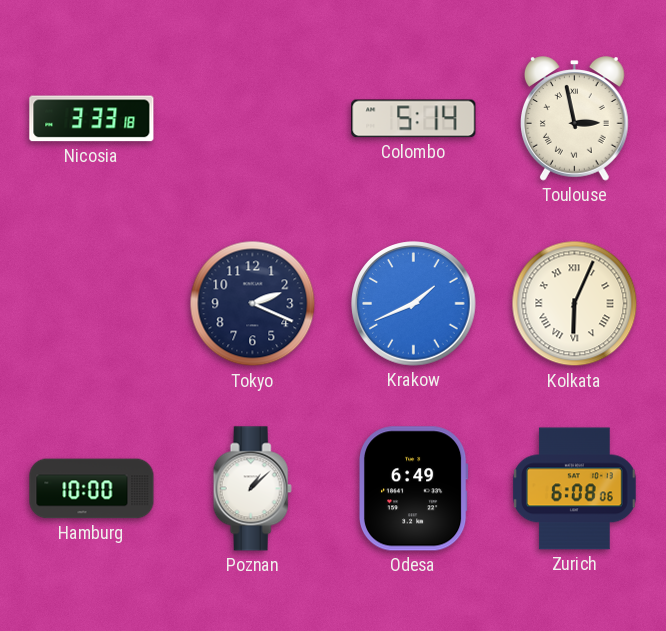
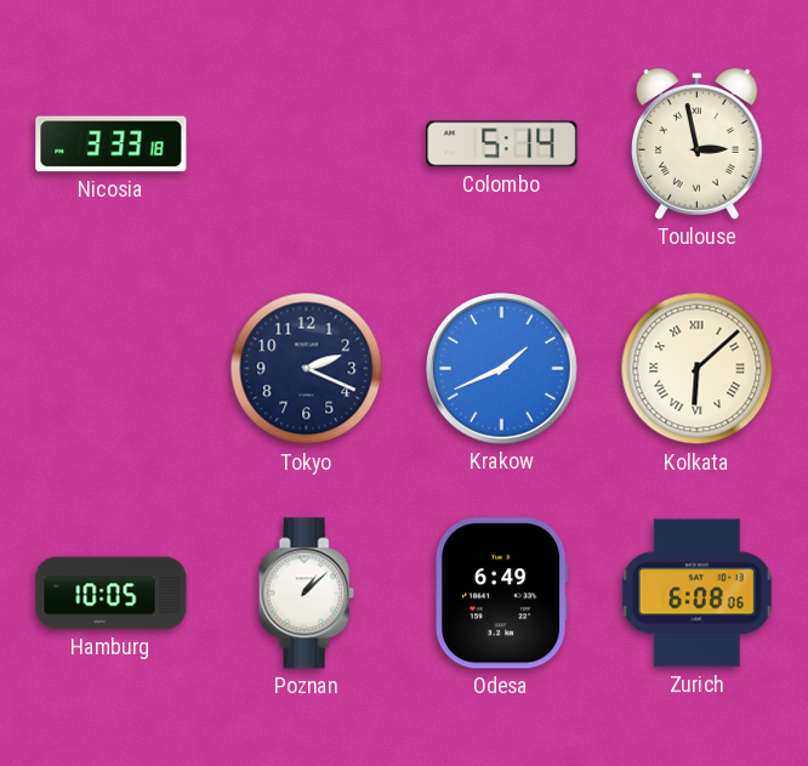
Kolkata: 6:04 -> 6:08 (698, 369)
Hamburg: 10:00 -> 10:05 (112, 594)
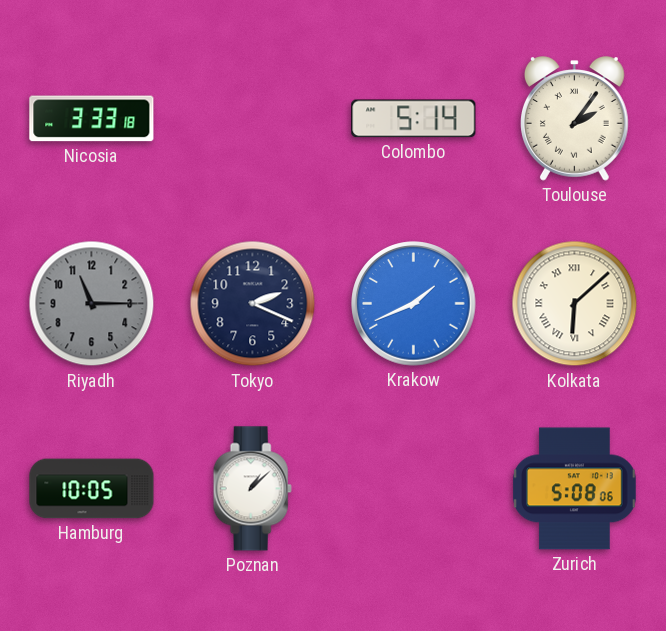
Toulouse: 2:58 -> 2:06 (575, 119)
Riyadh: none -> 11:15 (92, 304)
Odesa: 6:49 -> none (501, 594)
Zurich: 6:08 -> 5:08 (574, 489)
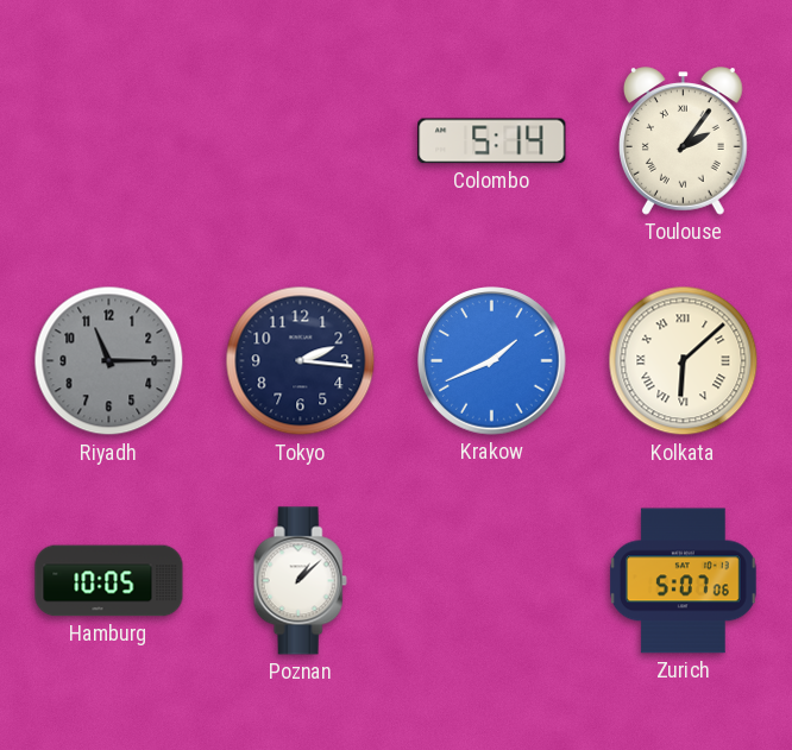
Nicosia: 3:33 -> none (92, 119)
Tokyo: 2:19 -> 2:16 (301, 361)
Zurich: 5:08 -> 5:07 (683, 581)
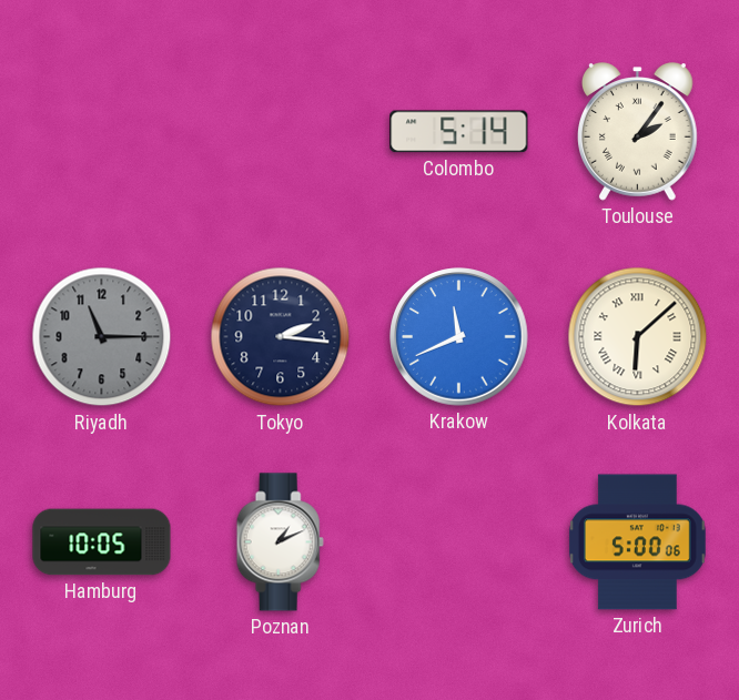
Krakow: 1:41 -> 11:41 (459, 337)
Poznan: 1:08 -> 1:11 (280, 542)
Zurich: 5:07 -> 5:00 (637, 542)
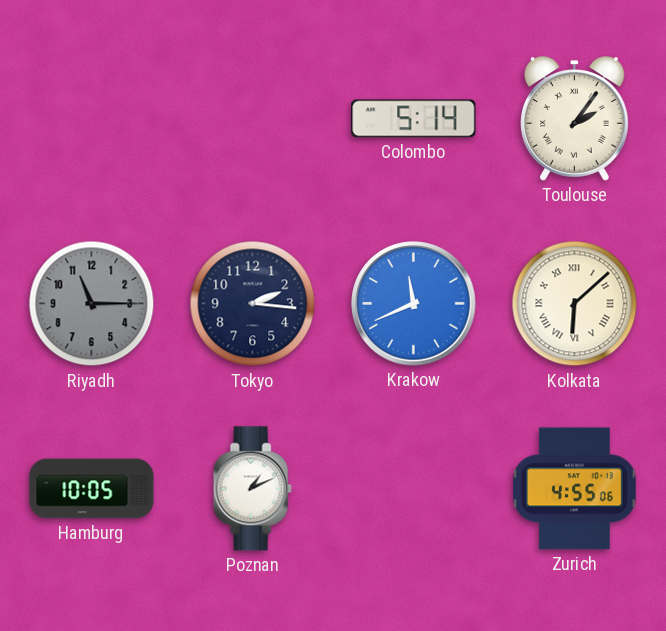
Zurich: 5:00 -> 4:55 (574, 489)
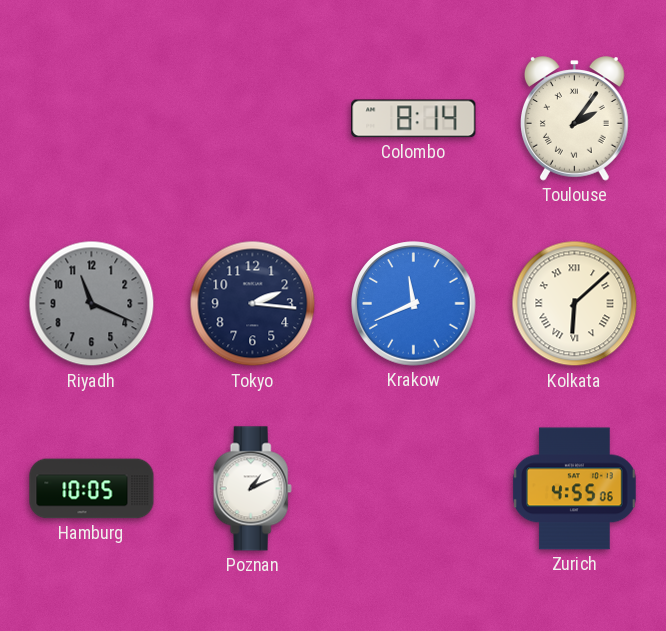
Colombo: 5:14 -> 8:14 (414, 119)
Riyadh: 11:15 -> 11:19 (92, 304)
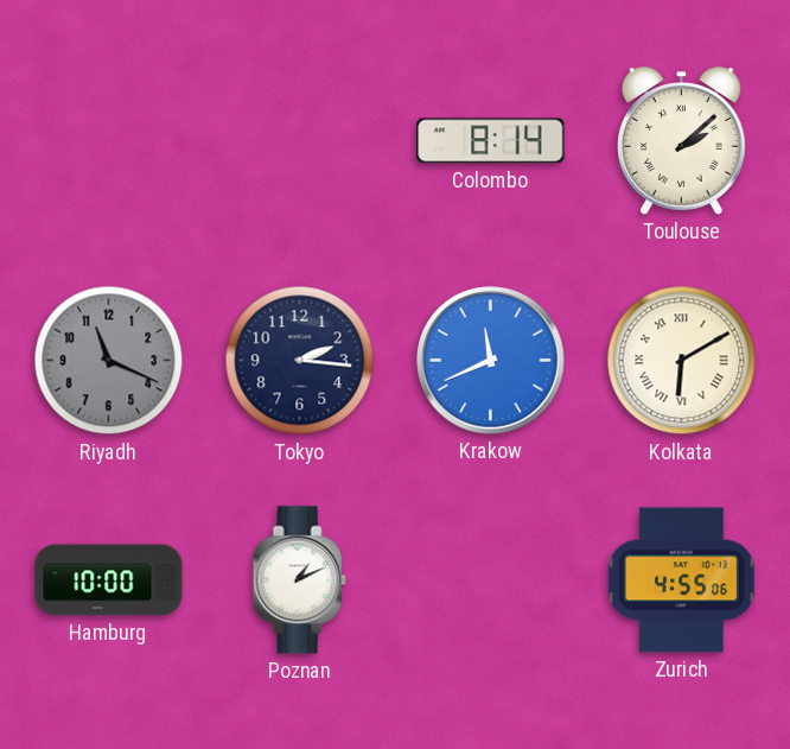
Toulouse: 2:06 -> 2:08 (682, 141)
Kolkata: 6:08 -> 6:10 (682, 361)
Hamburg: 10:05 -> 10:00 (109, 580)
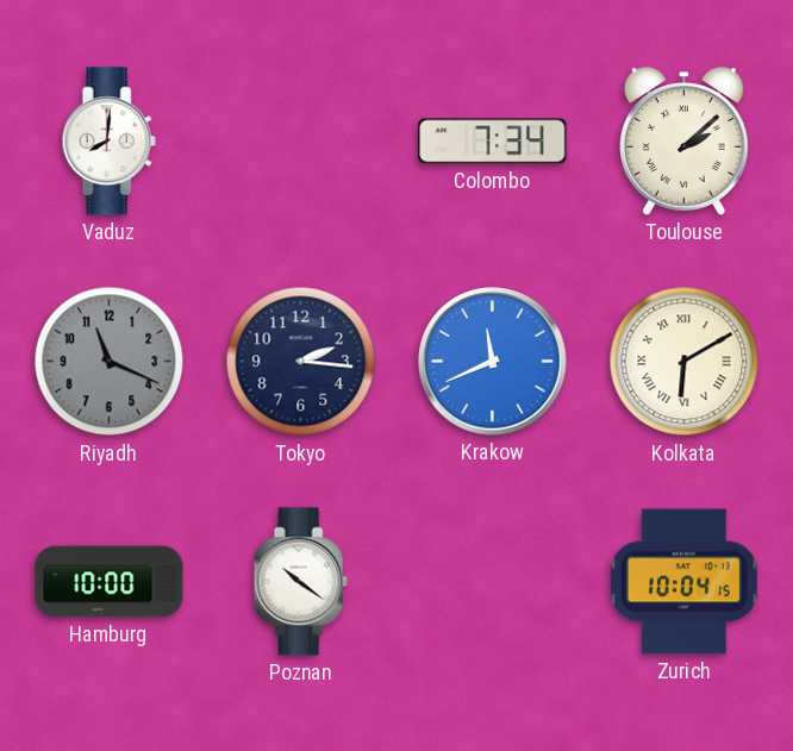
Vaduz: none -> 8:01 (108, 142)
Colombo: 8:14 -> 7:34 (493, 142)
Poznan: 1:11 -> 10:21 (300, 582)
Zurich: 4:55 -> 10:04 (683, 582)
